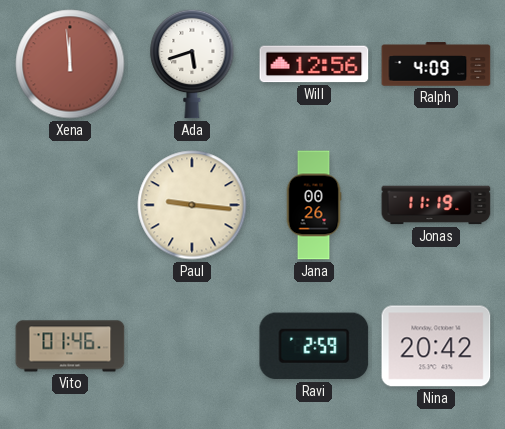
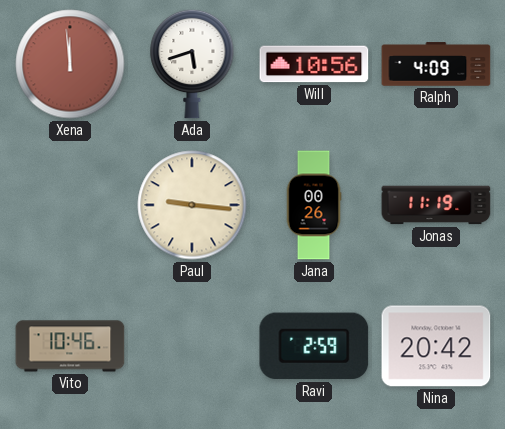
Will: 12:56 -> 10:56 (314, 64)
Vito: 01:46 -> 10:46 (70, 346)
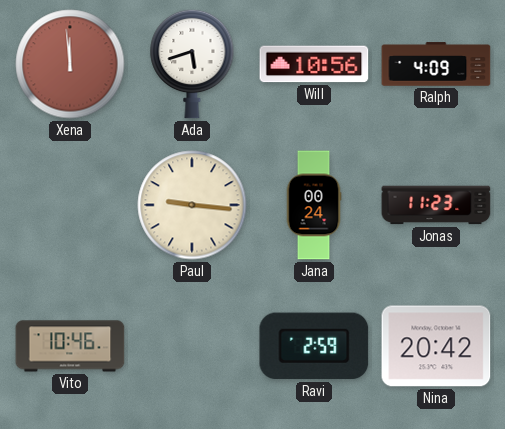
Jana: 00:26 -> 00:24 (314, 205)
Jonas: 11:19 -> 11:23 (436, 205)
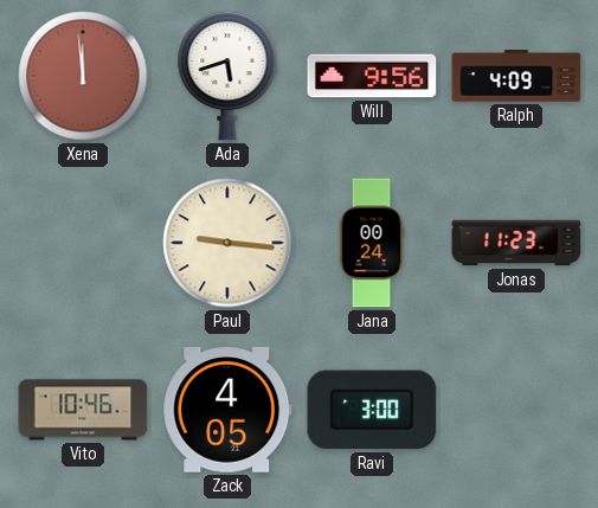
Will: 10:56 -> 9:56 (372, 76)
Zack: none -> 4:05 (227, 410)
Ravi: 2:59 -> 3:00 (372, 410)
Nina: 20:42 -> none (436, 346)
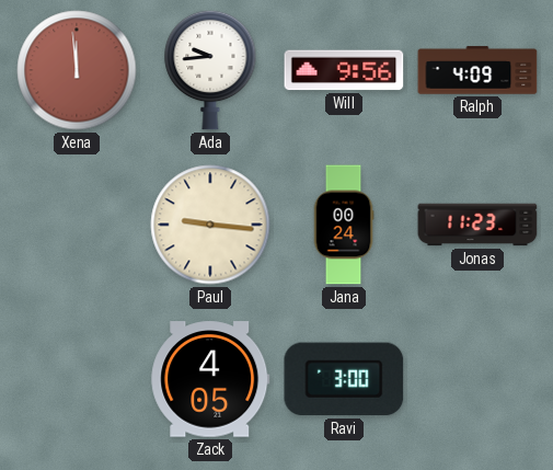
Ada: 5:42 -> 9:44 (210, 70)
Vito: 10:46 -> none (83, 410)
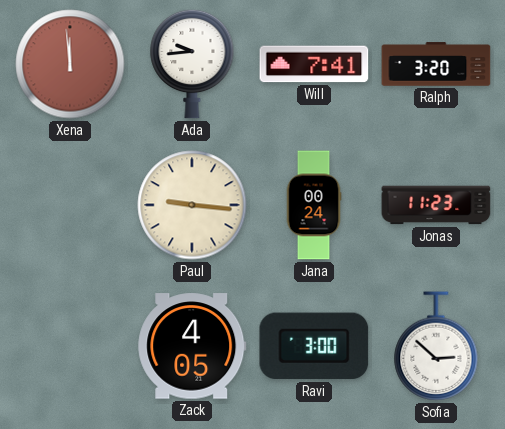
Will: 9:56 -> 7:41 (314, 64)
Ralph: 4:09 -> 3:20 (436, 64)
Sofia: none -> 2:52 (436, 346)
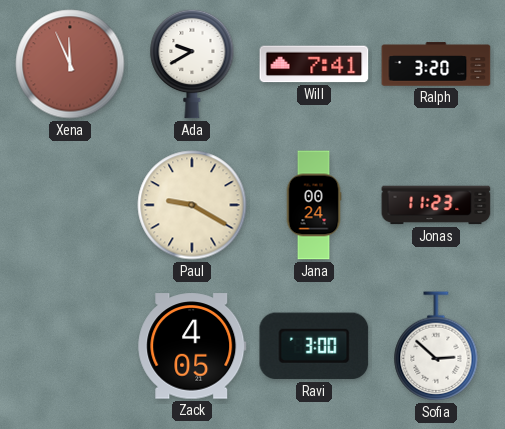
Xena: 11:59 -> 11:56 (70, 64)
Ada: 9:44 -> 9:40 (192, 64)
Paul: 9:16 -> 9:20 (192, 205)
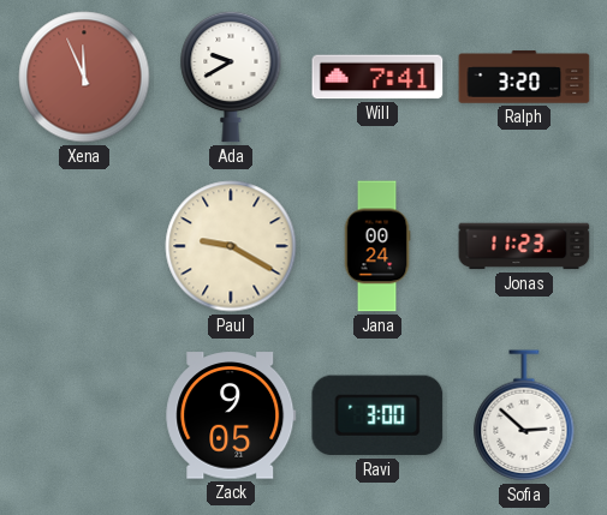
Zack: 4:05 -> 9:05 (231, 415)
